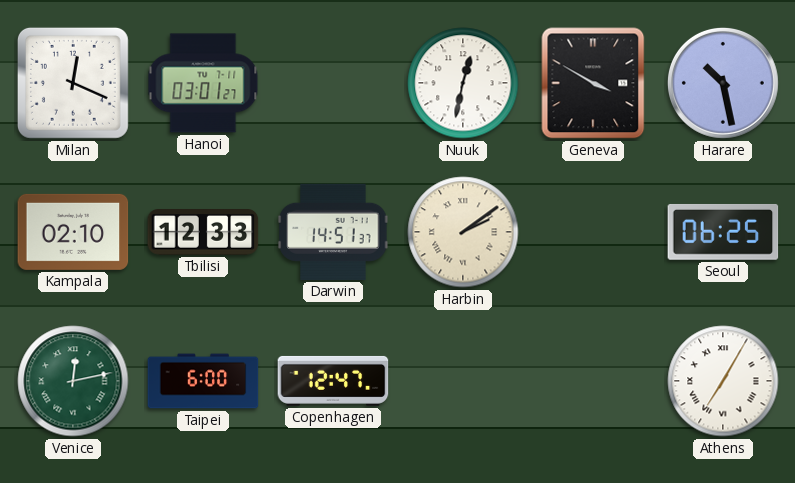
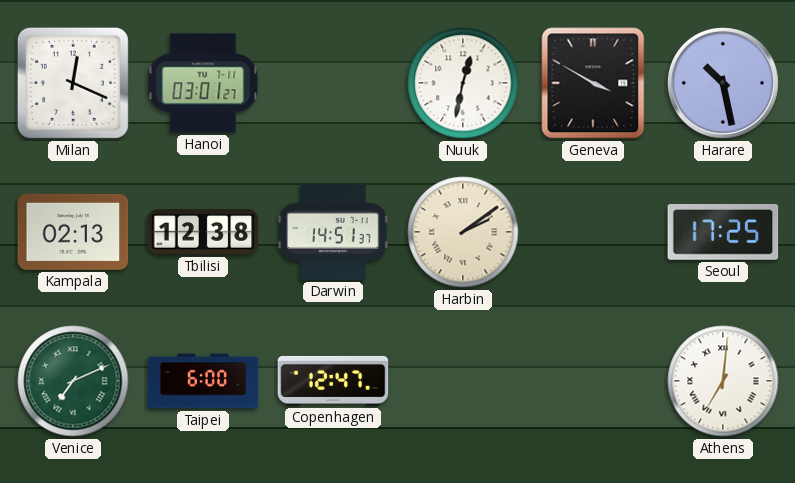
Kampala: 02:10 -> 02:13 (73, 232)
Tbilisi: 12:33 -> 12:38 (203, 233)
Seoul: 06:25 -> 17:25 (723, 232)
Venice: 12:13 -> 7:11 (73, 381)
Athens: 7:05 -> 7:01 (723, 381)
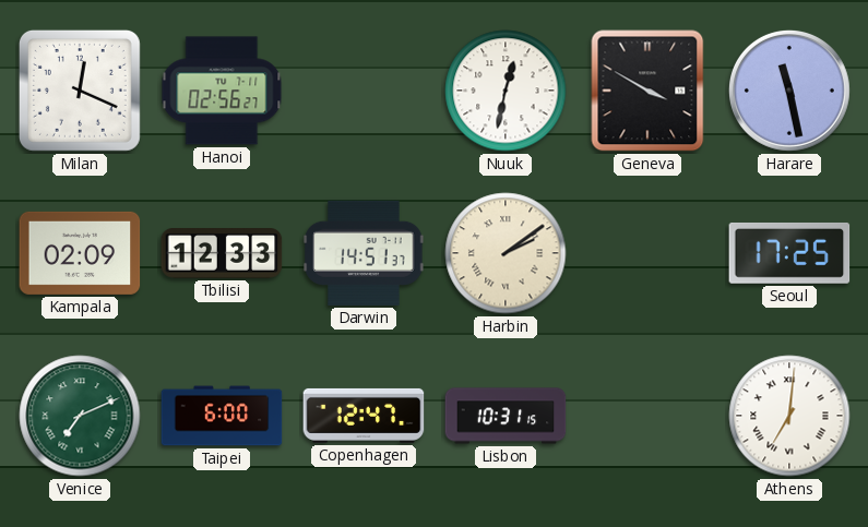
Hanoi: 03:01 -> 02:56 (222, 91)
Harare: 10:28 -> 11:28 (789, 91)
Kampala: 02:13 -> 02:09 (80, 253)
Tbilisi: 12:38 -> 12:33 (222, 254)
Lisbon: none -> 10:31 (506, 416)
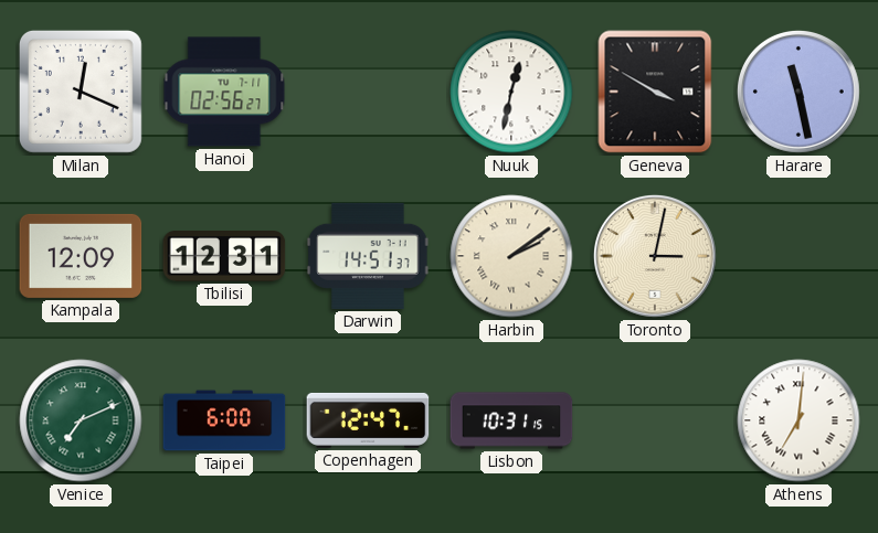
Kampala: 02:09 -> 12:09 (81, 256)
Tbilisi: 12:33 -> 12:31 (224, 257)
Toronto: none -> 3:02 (655, 256)
Seoul: 17:25 -> none (789, 253)
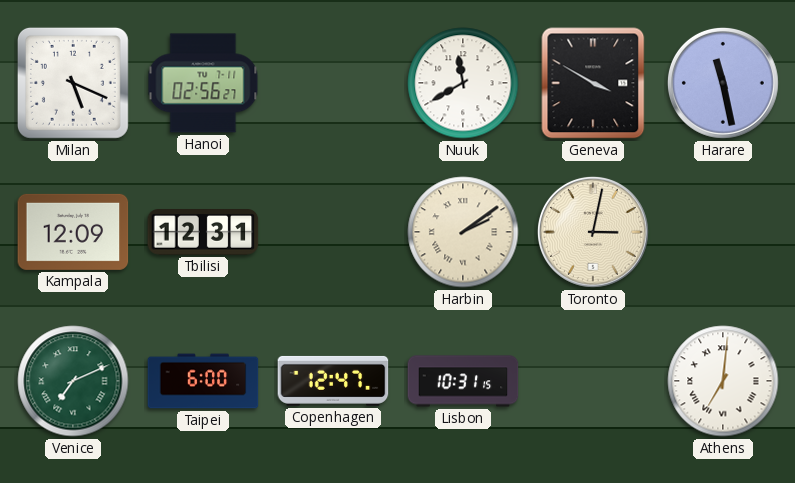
Milan: 12:19 -> 5:19 (73, 83)
Nuuk: 12:32 -> 11:40 (463, 83)
Darwin: 14:51 -> none (368, 256)
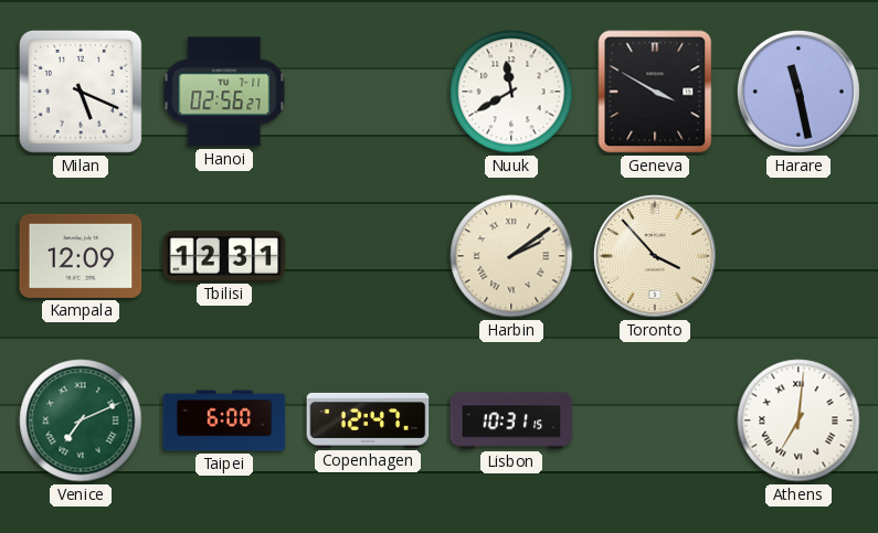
Toronto: 3:02 -> 3:53 (655, 256)
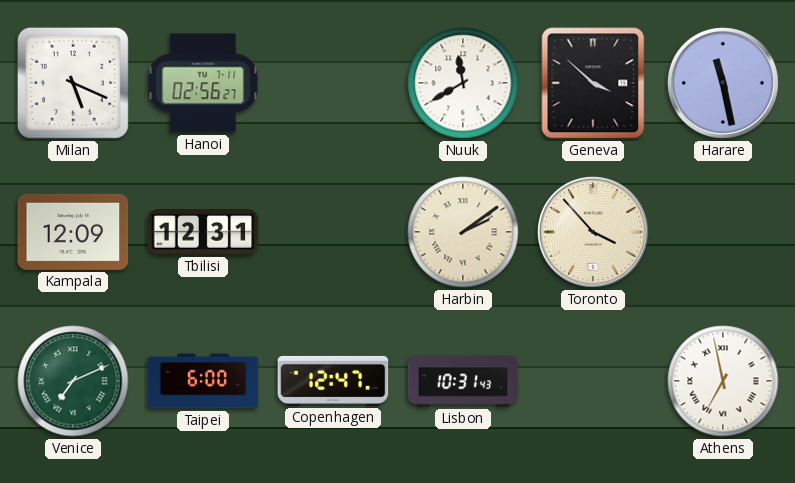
Geneva: 3:50 -> 3:52 (593, 83)
Lisbon: 10:31:15 -> 10:31:43 (463, 381)
Athens: 7:01 -> 6:58 (723, 381)
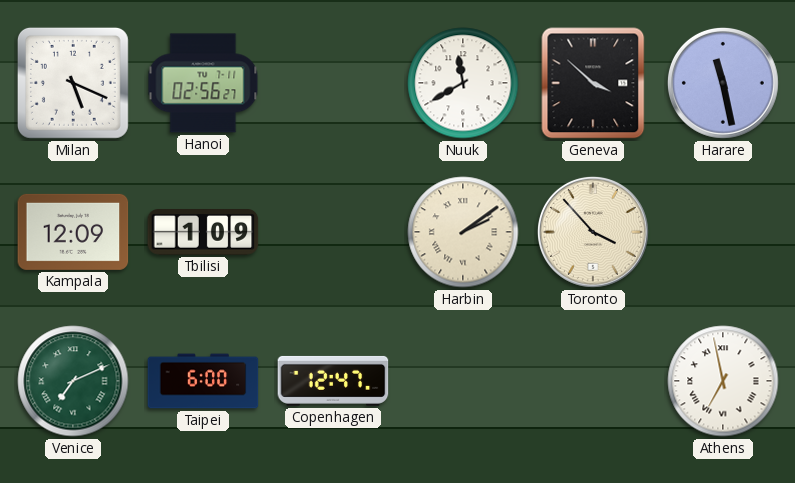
Tbilisi: 12:31 -> 1:09 (203, 233)
Lisbon: 10:31 -> none (463, 381)
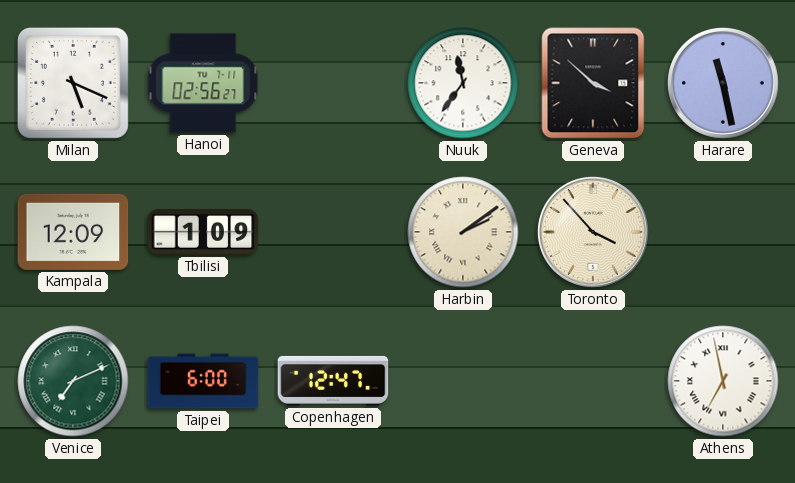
Nuuk: 11:40 -> 11:36 (463, 83)
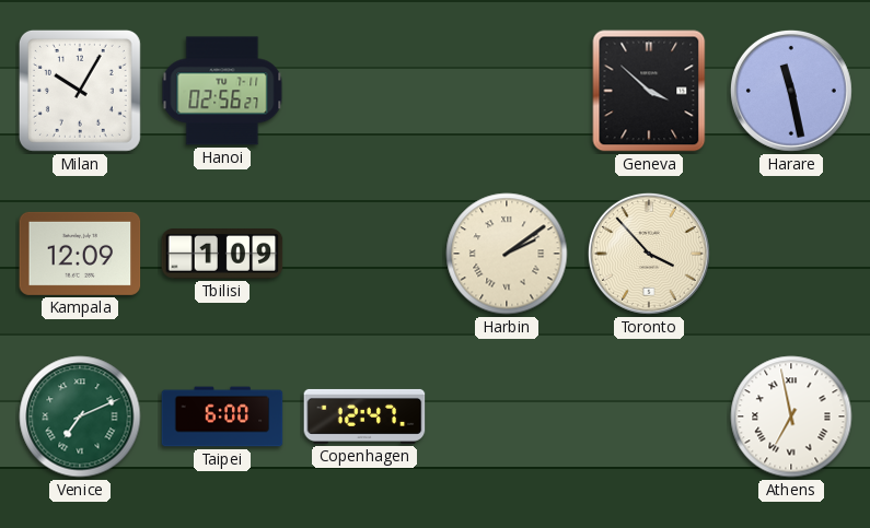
Milan: 5:19 -> 10:05 (80, 91)
Nuuk: 11:36 -> none (463, 83)
